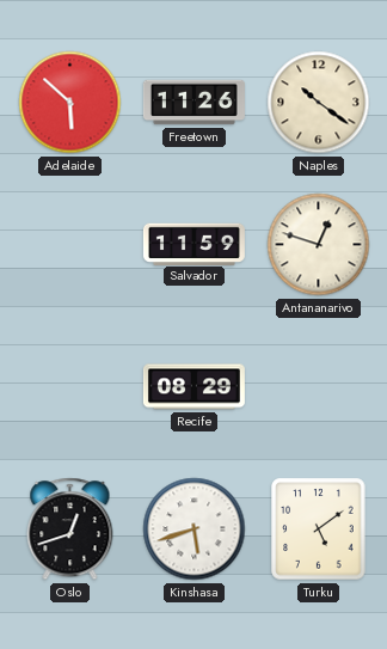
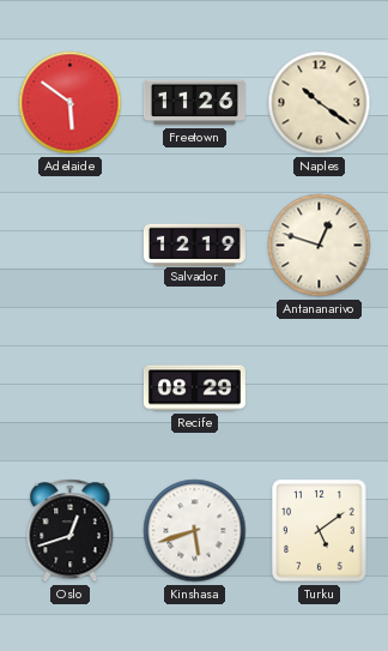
Adelaide: 5:52 -> 5:51 (71, 103)
Salvador: 11:59 -> 12:19 (194, 245)
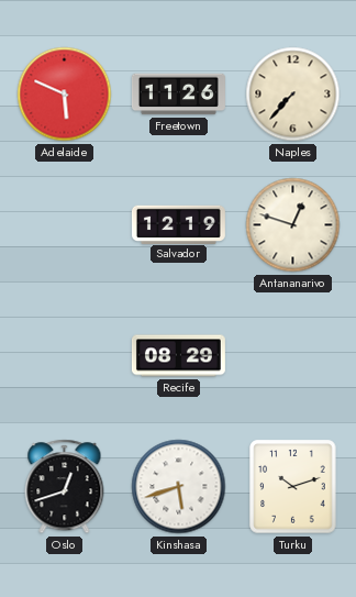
Adelaide: 5:51 -> 5:49 (65, 95)
Naples: 10:21 -> 7:37 (293, 95)
Turku: 5:09 -> 10:12 (293, 487)
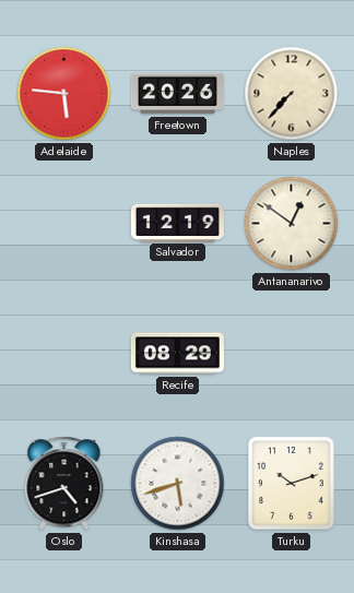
Adelaide: 5:49 -> 5:46 (64, 94)
Freetown: 11:26 -> 20:26 (177, 94)
Antananarivo: 12:48 -> 12:51 (292, 224)
Oslo: 12:42 -> 4:42 (64, 484)
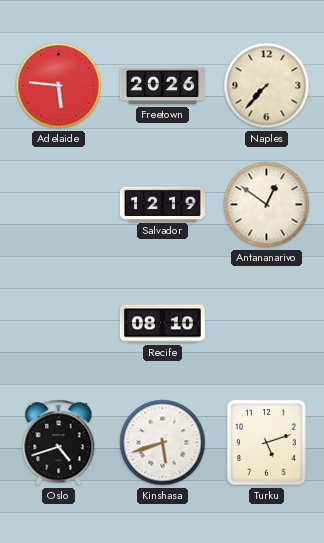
Recife: 08:29 -> 08:10 (162, 324)
Turku: 10:12 -> 5:12 (267, 443)
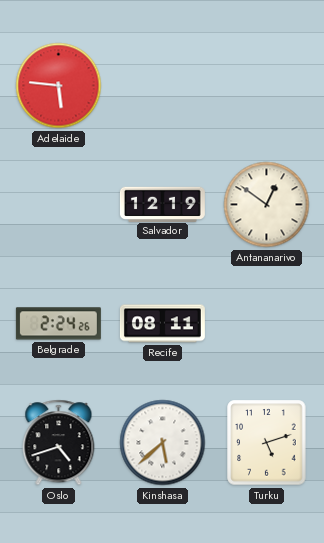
Freetown: 20:26 -> none (162, 86)
Naples: 7:37 -> none (267, 86)
Belgrade: none -> 2:24 (58, 324)
Recife: 08:10 -> 08:11 (162, 324)
Kinshasa: 5:42 -> 5:38 (163, 443)
